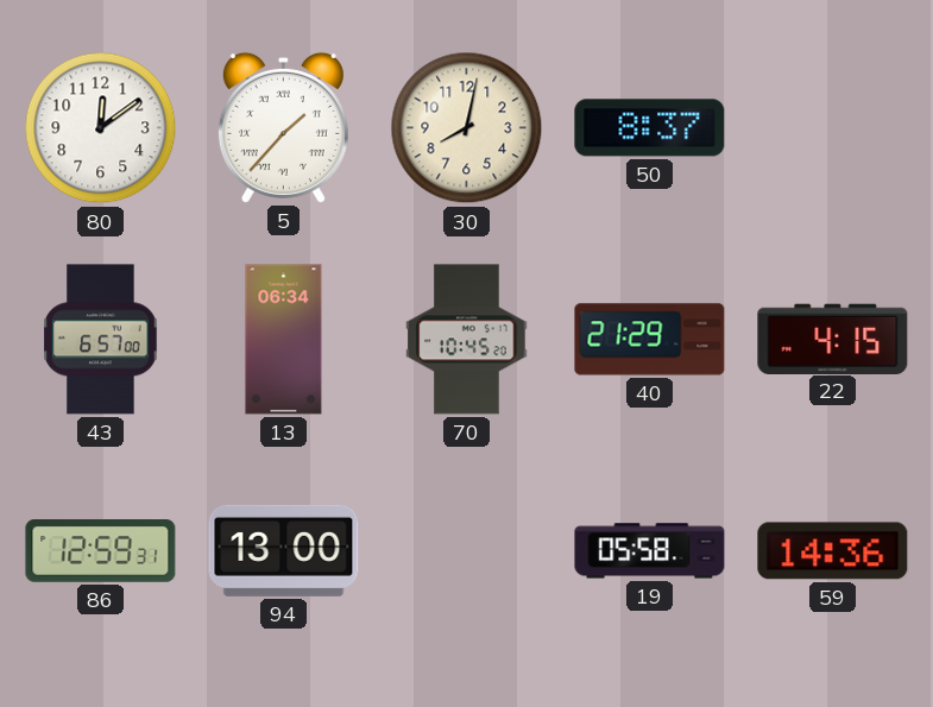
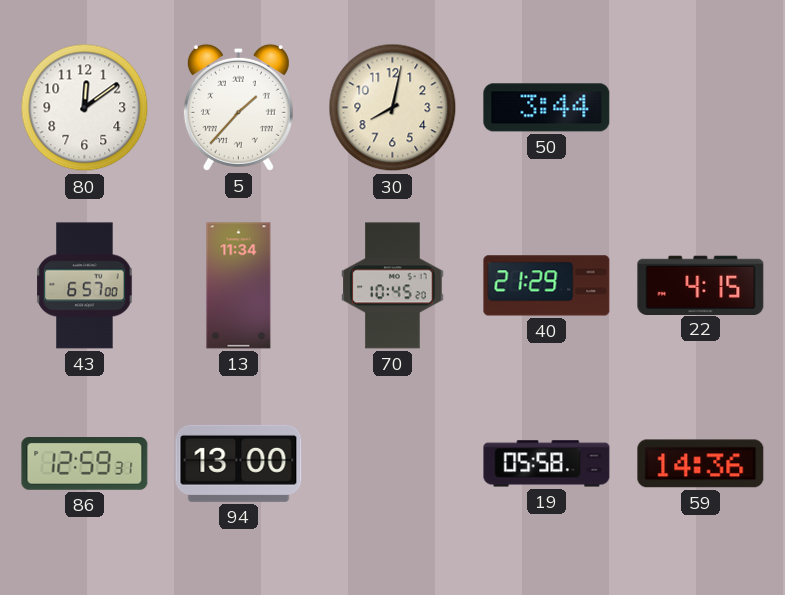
50: 8:37 -> 3:44 (547, 108)
13: 06:34 -> 11:34 (239, 286)
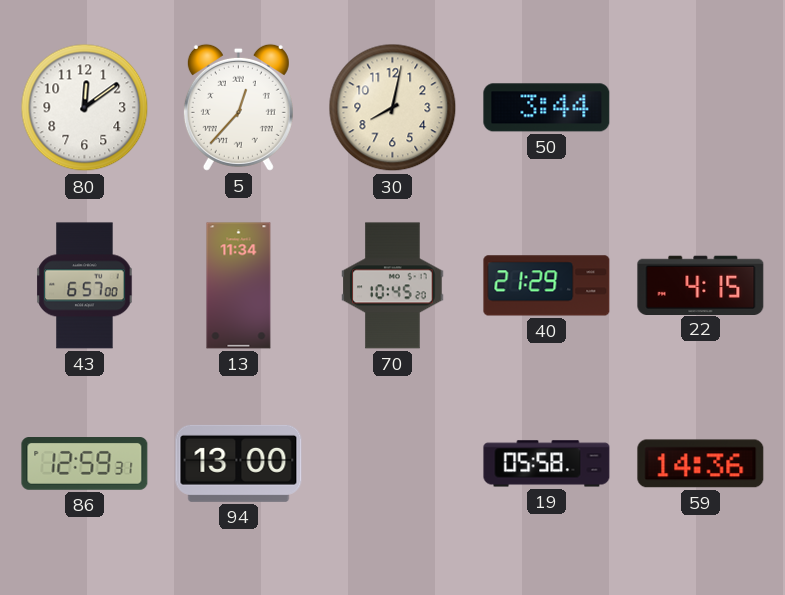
5: 1:37 -> 12:37 (238, 107)
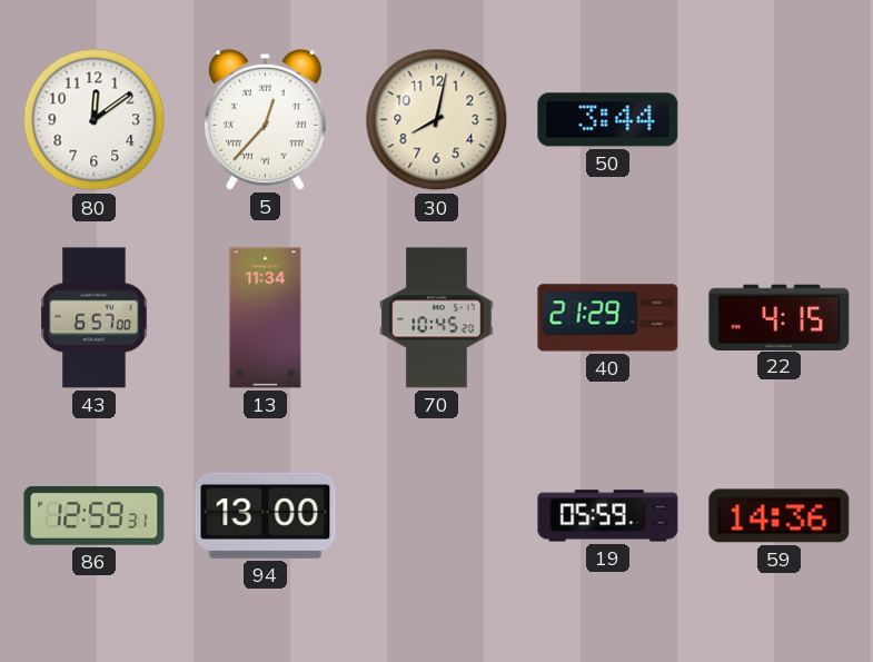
19: 05:58 -> 05:59 (608, 516)
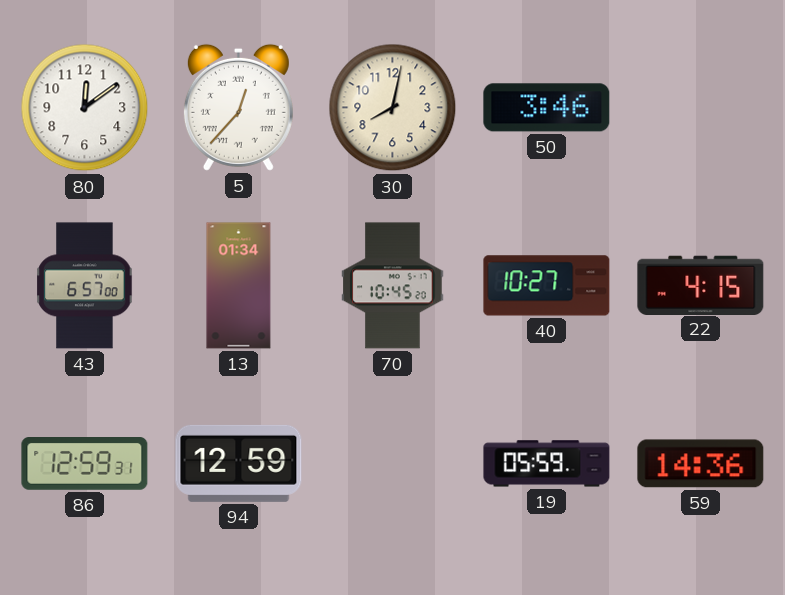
50: 3:44 -> 3:46 (547, 108)
13: 11:34 -> 01:34 (239, 286)
40: 21:29 -> 10:27 (547, 286)
94: 13:00 -> 12:59 (239, 463)
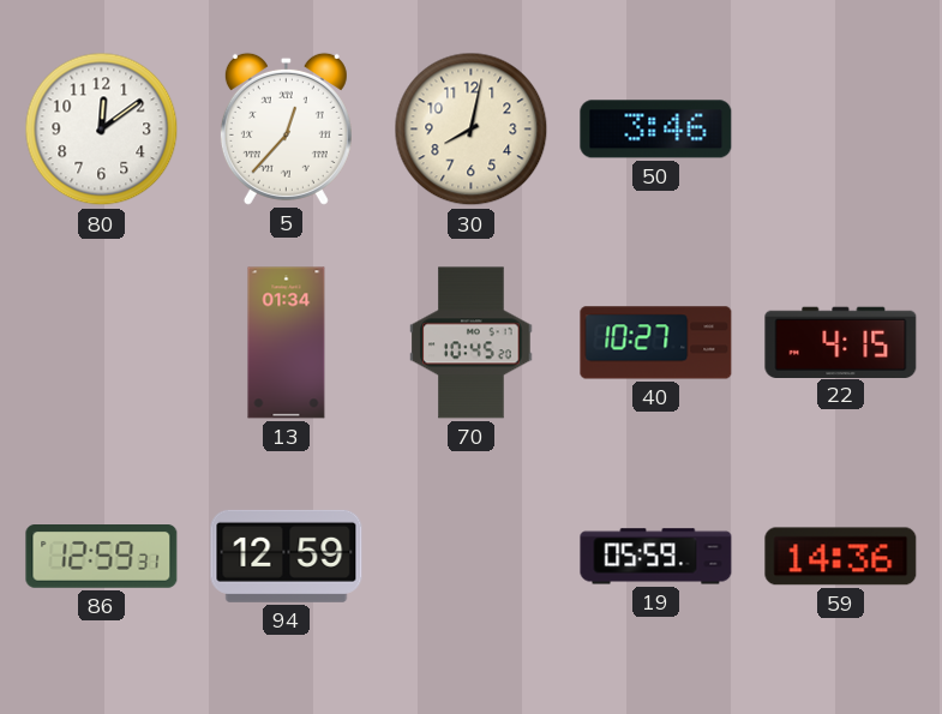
43: 6:57 -> none (85, 286)
